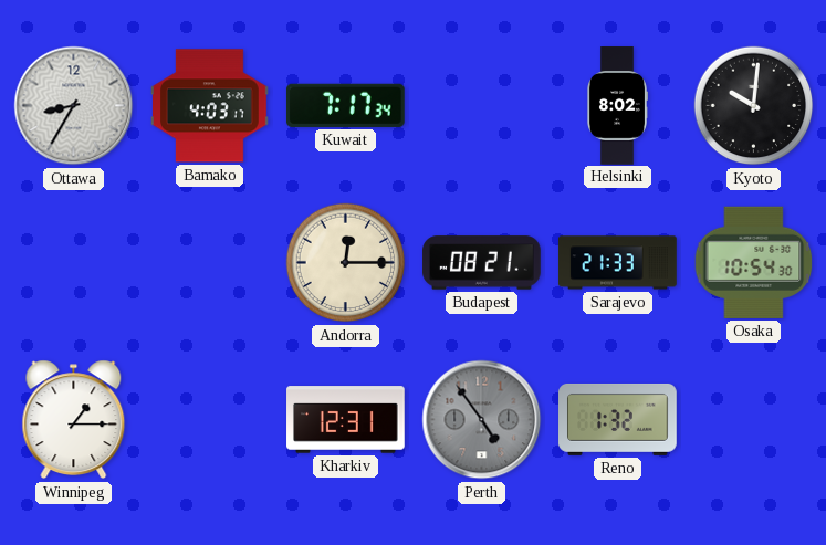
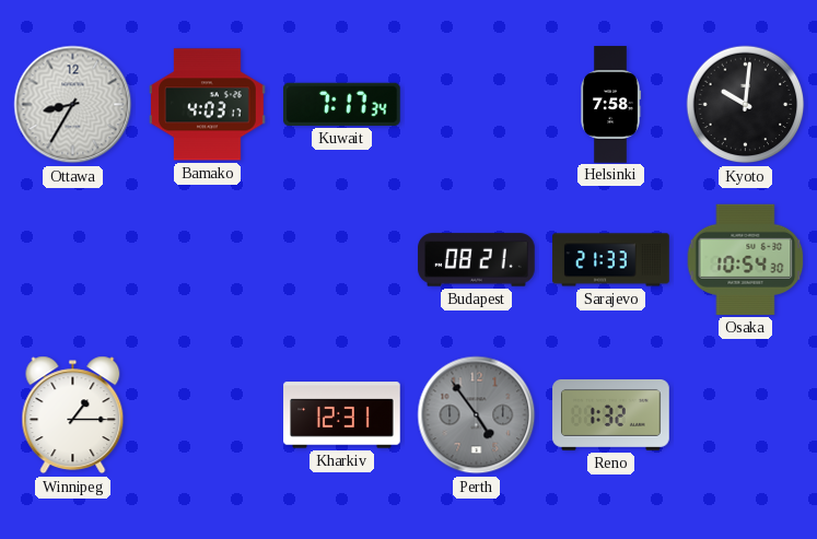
Helsinki: 8:02 -> 7:58 (611, 105)
Andorra: 12:15 -> none (346, 263)
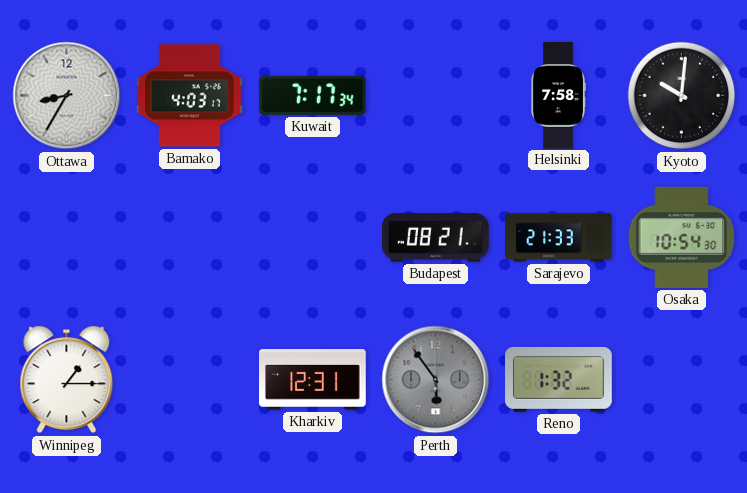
Perth: 4:54 -> 5:54 (436, 380)
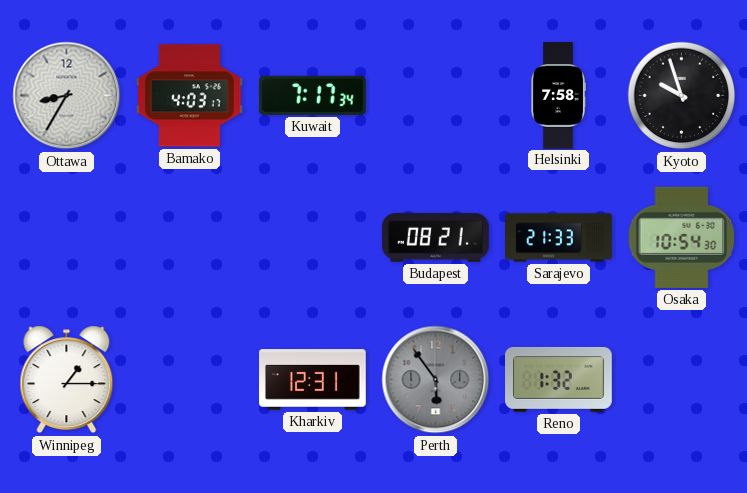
Kyoto: 10:01 -> 9:57 (682, 96)
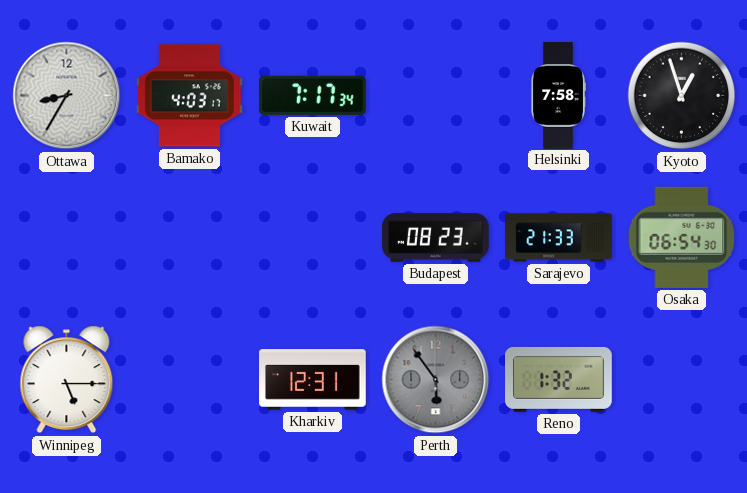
Kyoto: 9:57 -> 12:57 (682, 96)
Budapest: 08:21 -> 08:23 (436, 238)
Osaka: 10:54 -> 06:54 (682, 237)
Winnipeg: 1:15 -> 5:15 (67, 380)
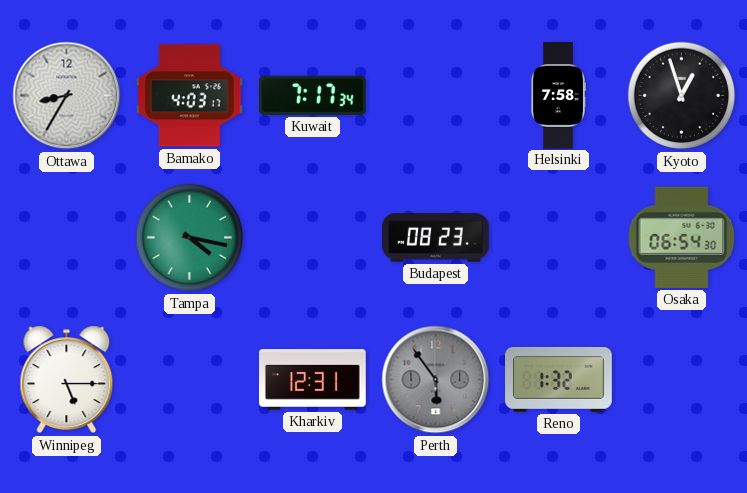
Tampa: none -> 4:17 (190, 238)
Sarajevo: 21:33 -> none (559, 238)
